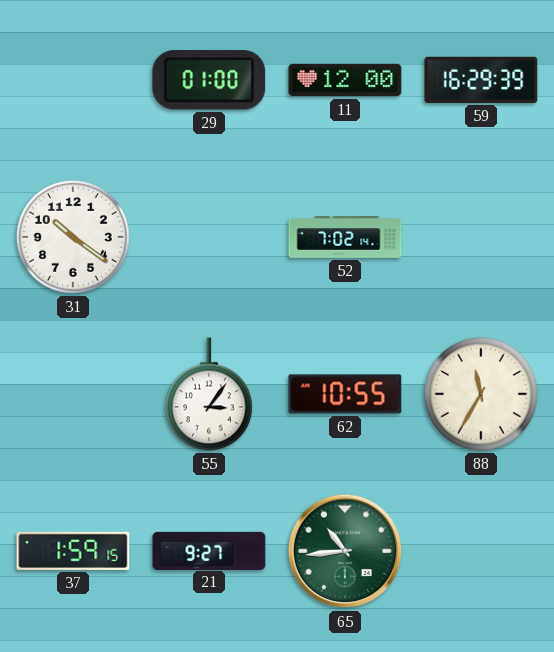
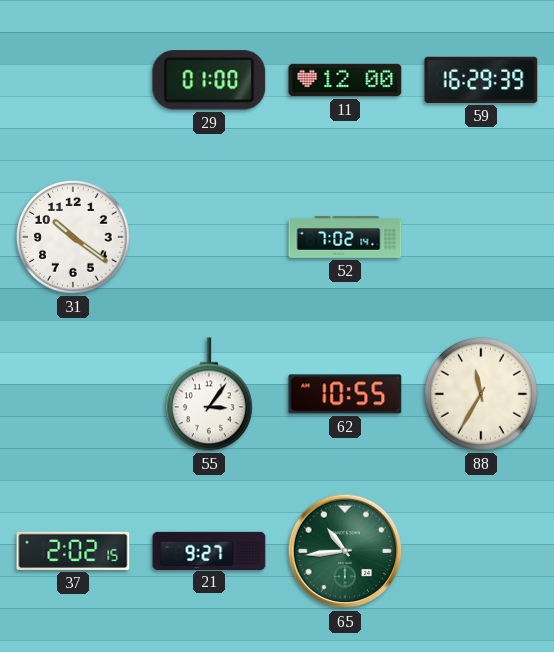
37: 1:59 -> 2:02 (73, 551)
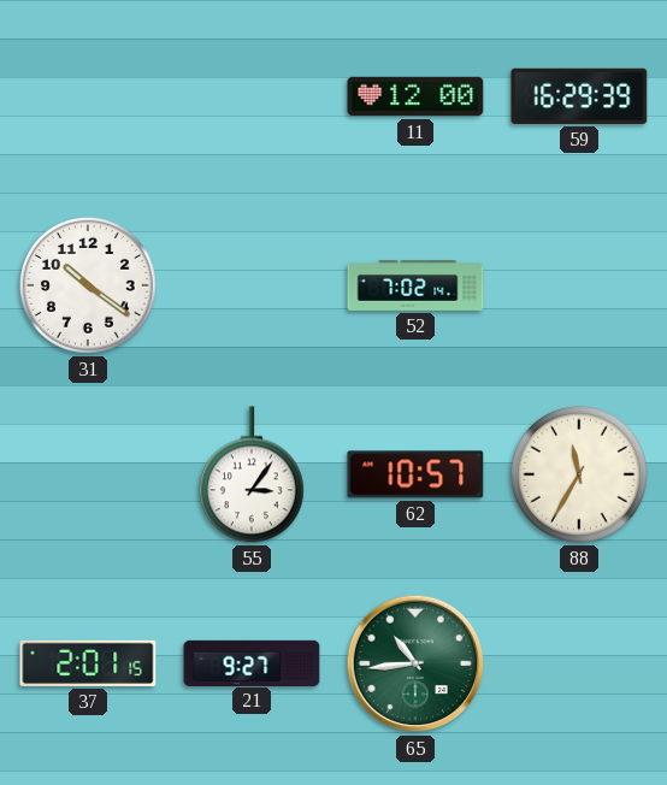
29: 01:00 -> none (209, 80)
62: 10:55 -> 10:57 (415, 474)
37: 2:02 -> 2:01 (88, 663)
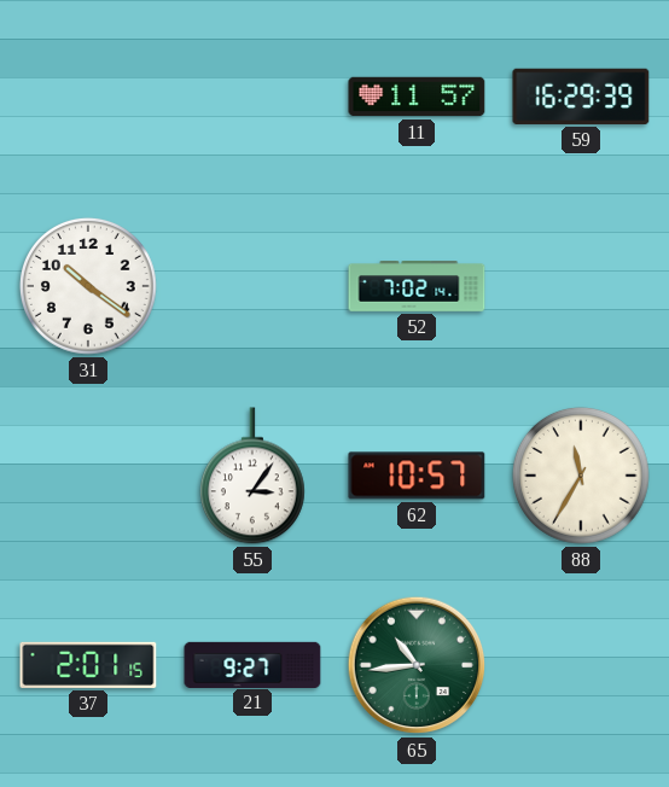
11: 12:00 -> 11:57 (417, 97)
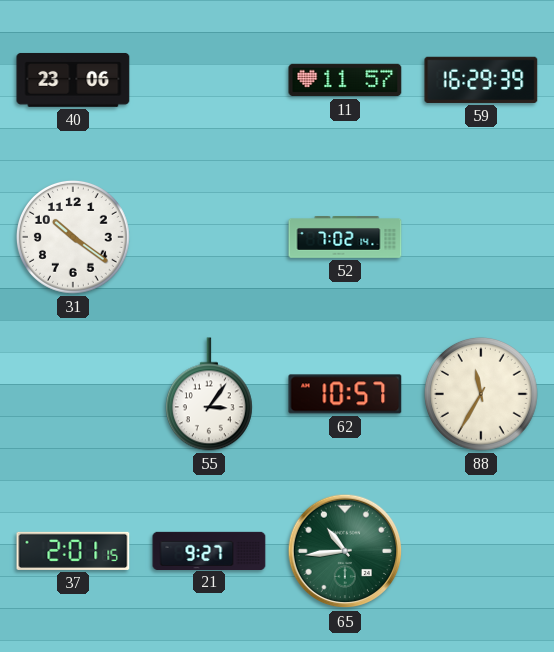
40: none -> 23:06 (73, 80)
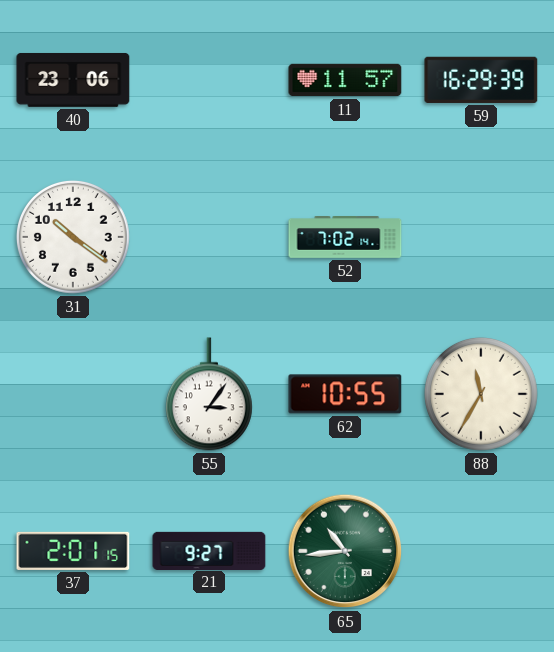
62: 10:57 -> 10:55 (345, 394)
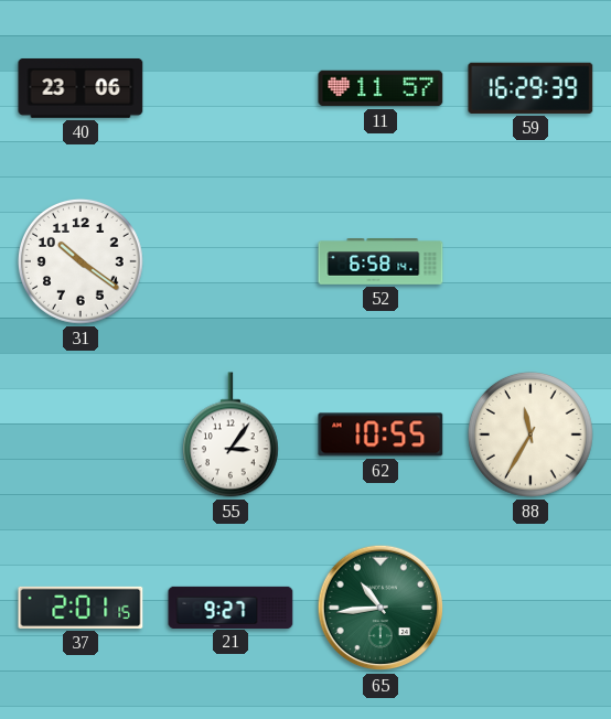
52: 7:02 -> 6:58 (380, 261)
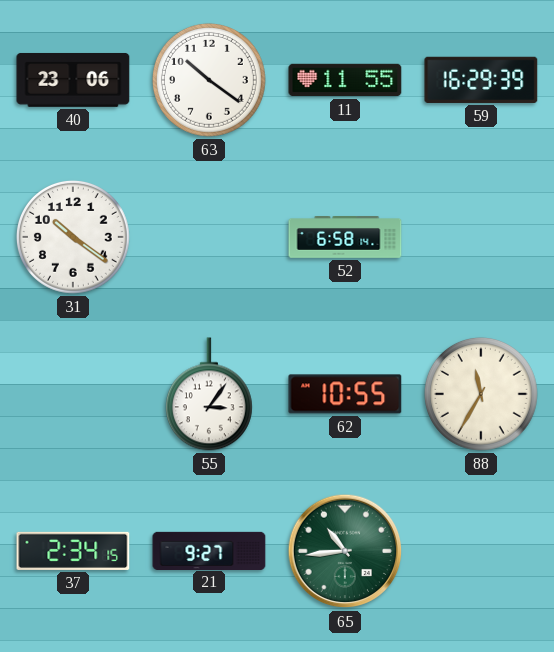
63: none -> 10:21 (209, 80)
11: 11:57 -> 11:55 (345, 80)
37: 2:01 -> 2:34 (73, 551)
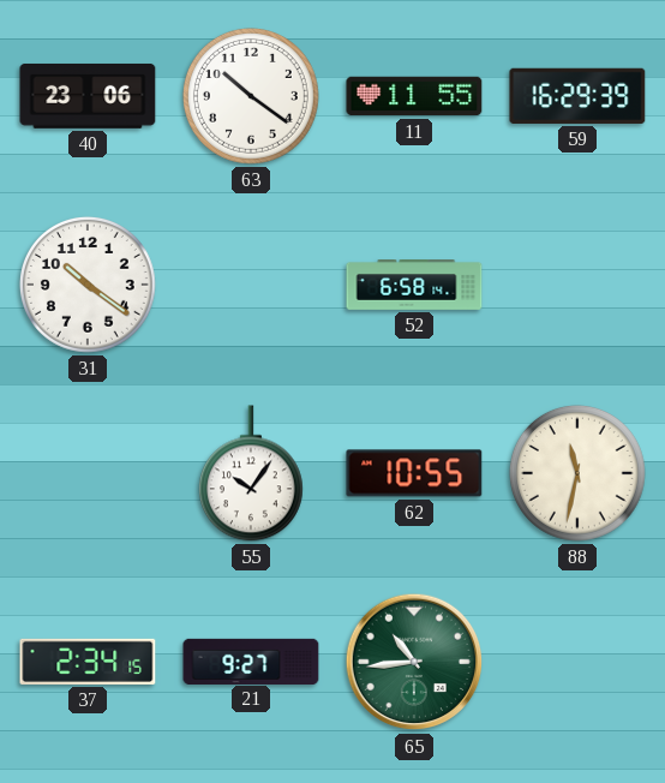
55: 3:06 -> 10:06 (251, 473)
88: 11:35 -> 11:32 (577, 473)
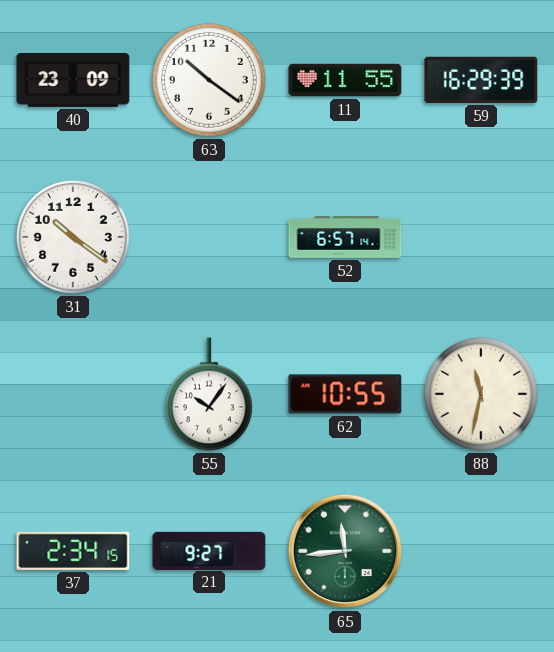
40: 23:06 -> 23:09 (73, 80)
52: 6:58 -> 6:57 (345, 237)
65: 10:44 -> 11:44 (345, 551)
